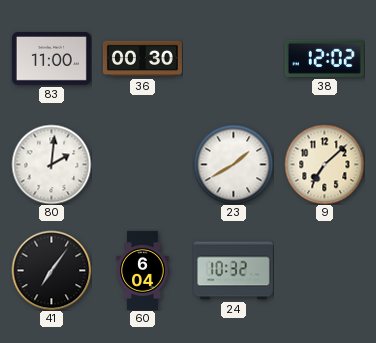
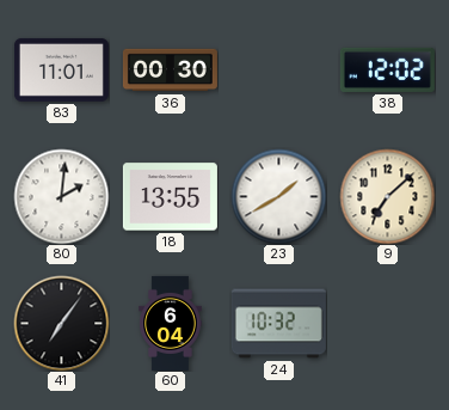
83: 11:00 -> 11:01 (61, 69)
18: none -> 13:55 (170, 197)
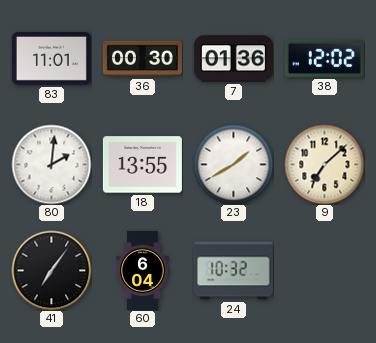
7: none -> 01:36 (233, 59)
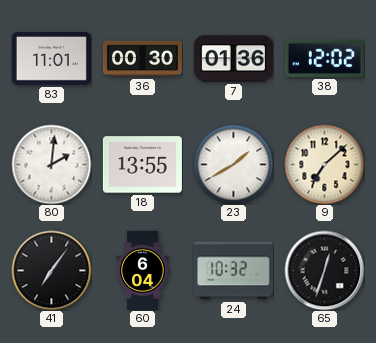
65: none -> 12:33 (324, 270)
